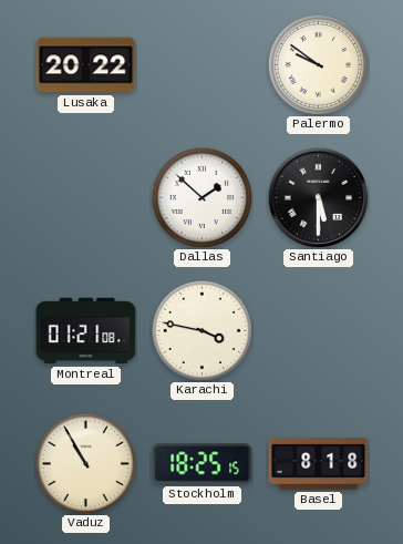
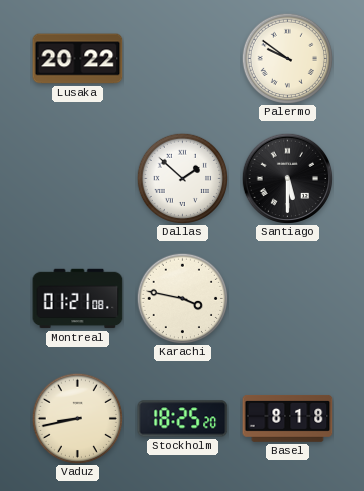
Vaduz: 10:55 -> 8:43 (77, 418)
Stockholm: 18:25:15 -> 18:25:20 (183, 419)
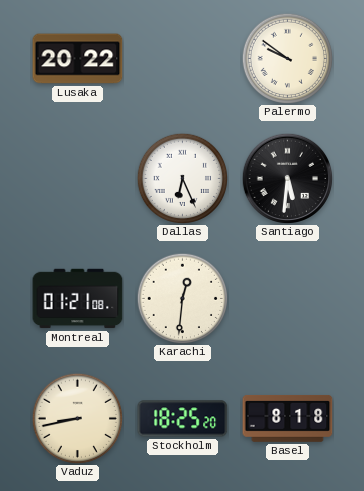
Dallas: 1:52 -> 6:26 (182, 178)
Santiago: 5:30 -> 5:31 (287, 178)
Karachi: 3:47 -> 12:31 (182, 298)
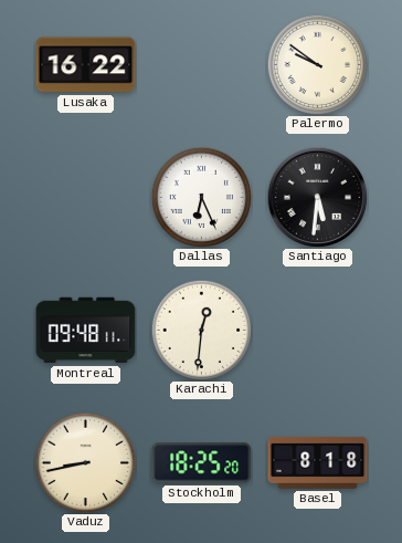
Lusaka: 20:22 -> 16:22 (86, 65)
Montreal: 01:21 -> 09:48 (86, 331)
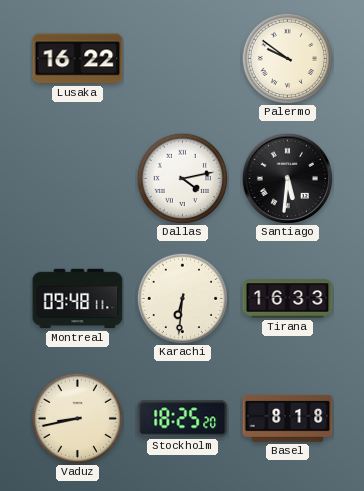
Dallas: 6:26 -> 4:13 (182, 178)
Karachi: 12:31 -> 6:31 (182, 298)
Tirana: none -> 16:33 (288, 299)
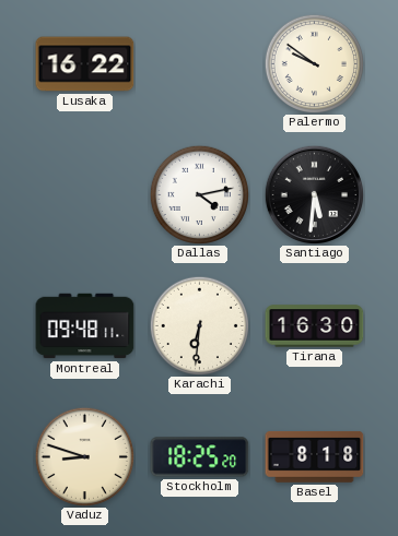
Tirana: 16:33 -> 16:30 (315, 326)
Vaduz: 8:43 -> 8:48 (84, 456)
